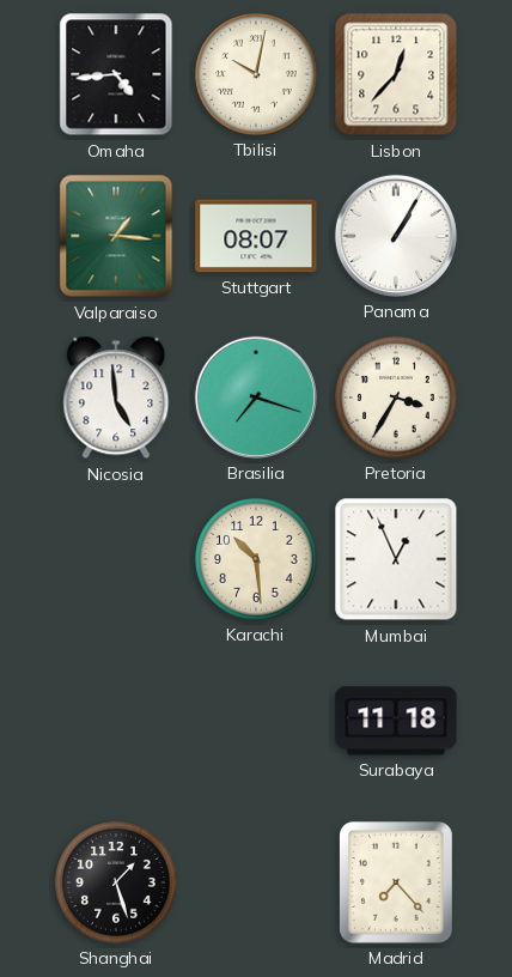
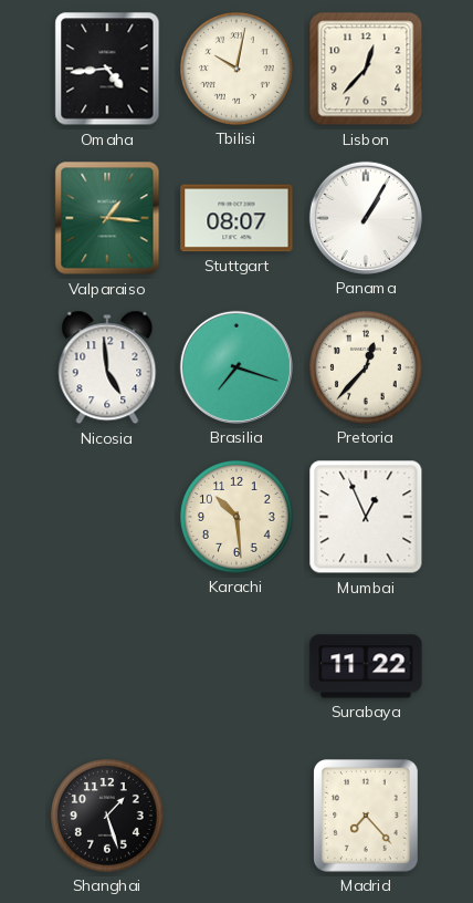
Pretoria: 3:35 -> 12:37 (367, 369)
Surabaya: 11:18 -> 11:22 (366, 666)
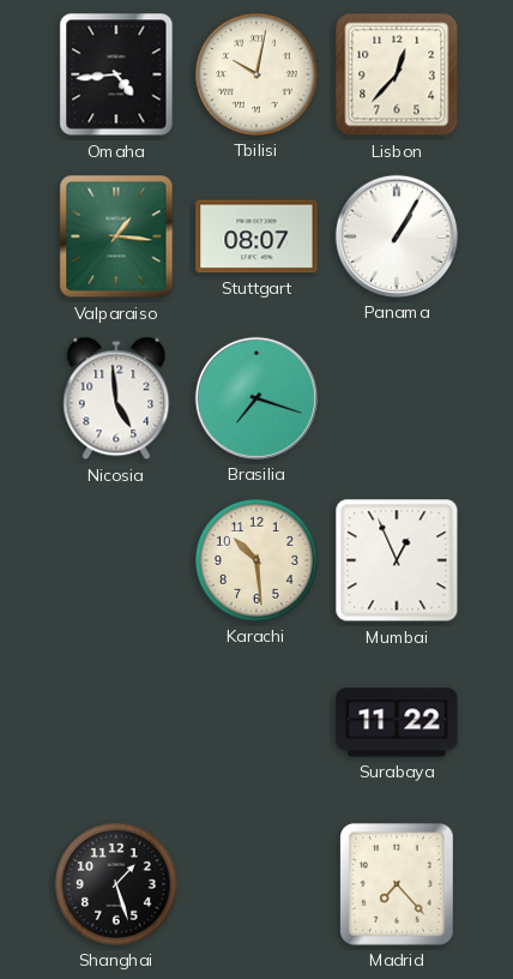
Pretoria: 12:37 -> none (367, 369)
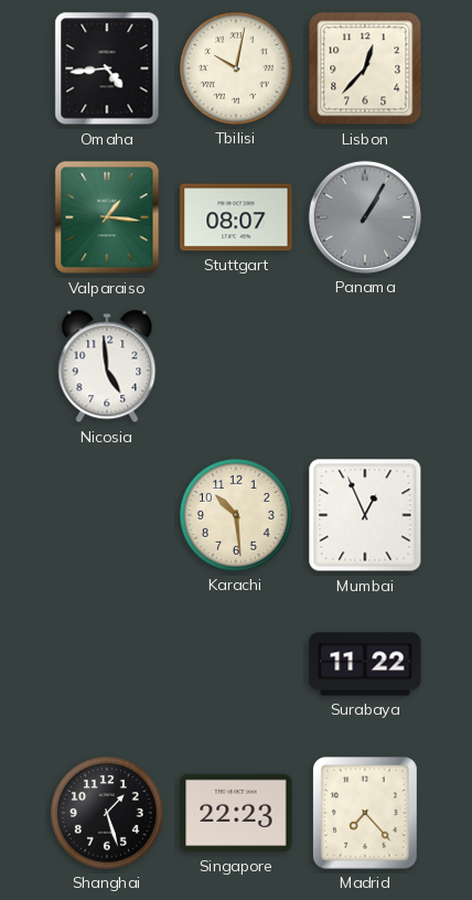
Panama dial: white -> grey (365, 217)
Brasilia: 7:18 -> none (256, 398)
Singapore: none -> 22:23 (236, 813)
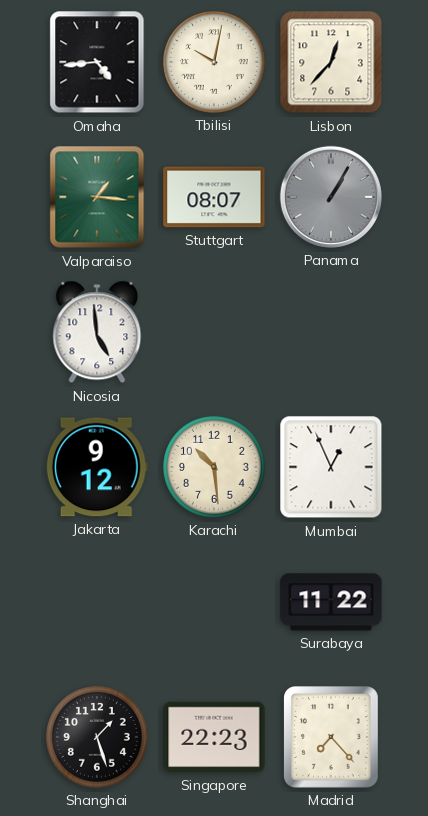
Jakarta: none -> 9:12 (97, 467)
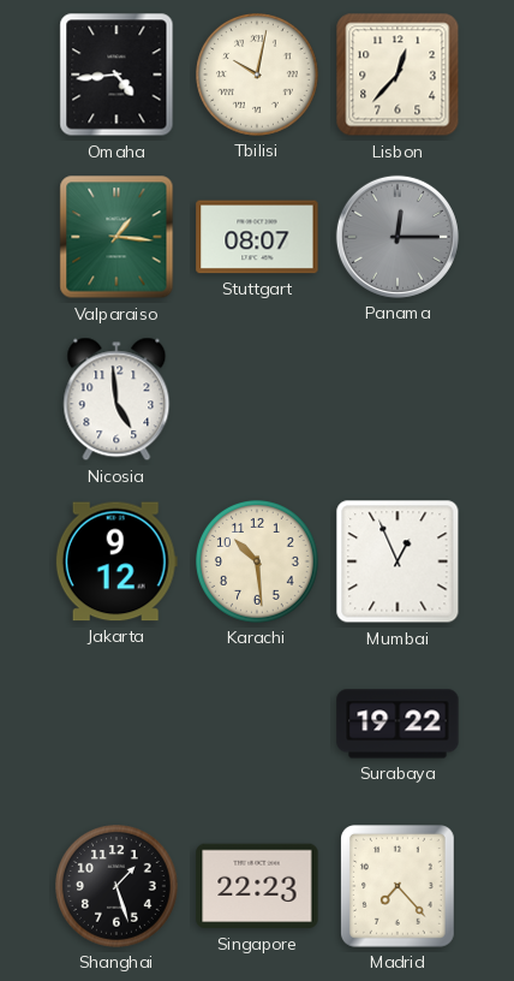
Panama: 1:05 -> 12:15 (398, 237)
Surabaya: 11:22 -> 19:22 (398, 724)
